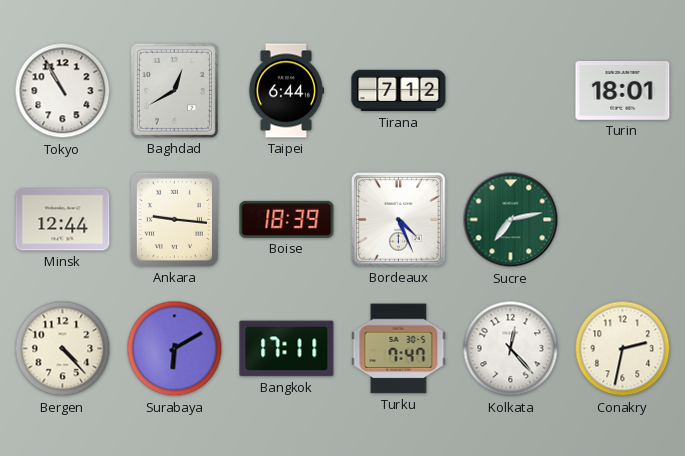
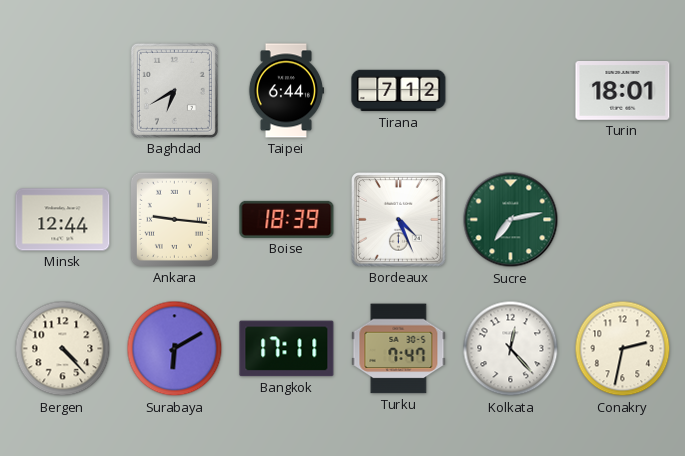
Tokyo: 10:55 -> none (63, 91)
Baghdad: 12:40 -> 6:40 (174, 90)
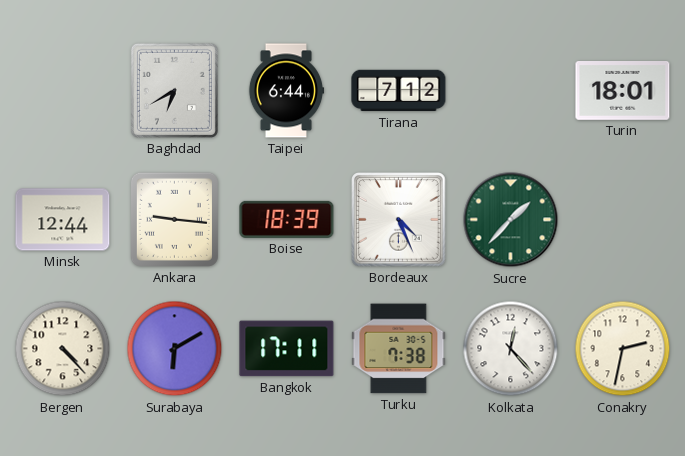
Sucre: 7:13 -> 1:37 (511, 220)
Turku: 7:47 -> 7:38 (399, 349)
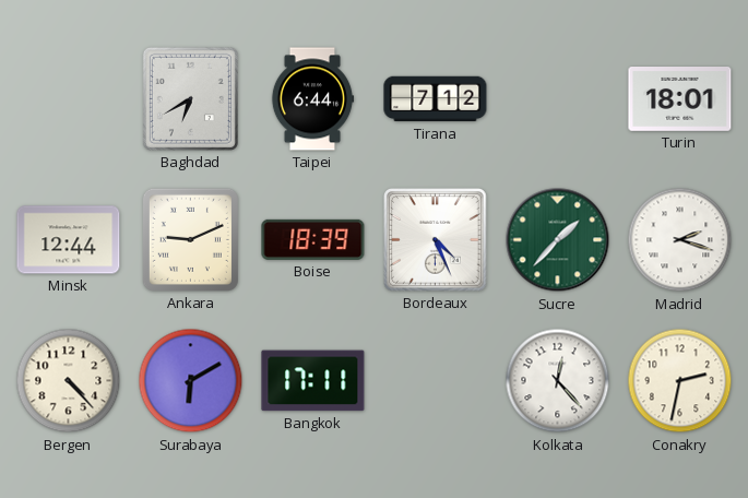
Ankara: 9:16 -> 9:11 (190, 239)
Madrid: none -> 2:18 (680, 240)
Turku: 7:38 -> none (399, 349)
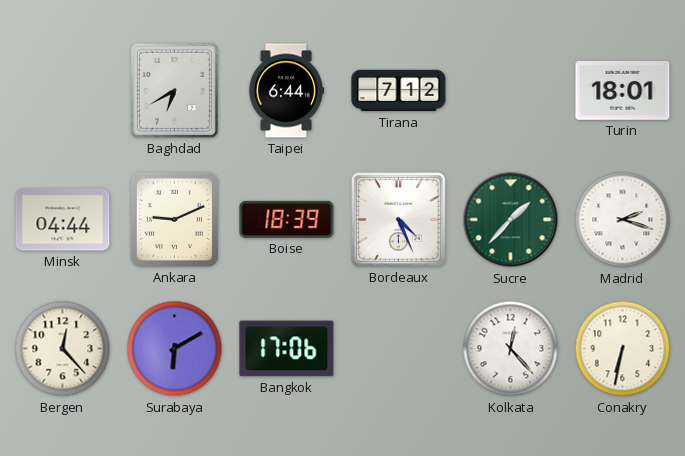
Minsk: 12:44 -> 04:44 (63, 220)
Bergen: 4:23 -> 12:23 (63, 349)
Bangkok: 17:11 -> 17:06 (287, 349)
Conakry: 2:32 -> 6:32 (623, 349)
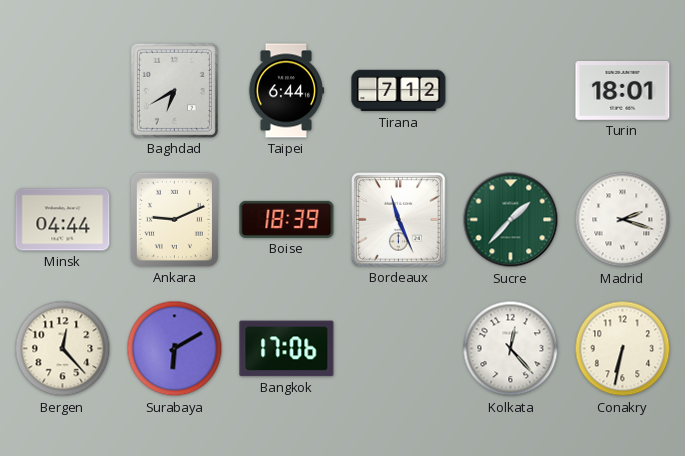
Bordeaux: 4:26 -> 11:26 (399, 220)
